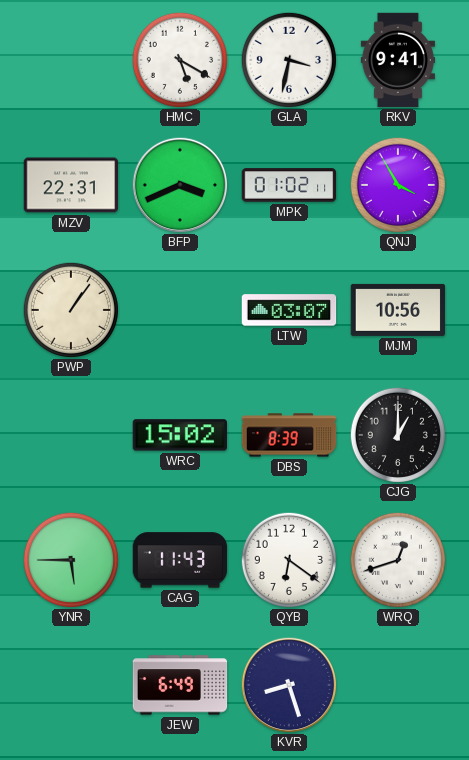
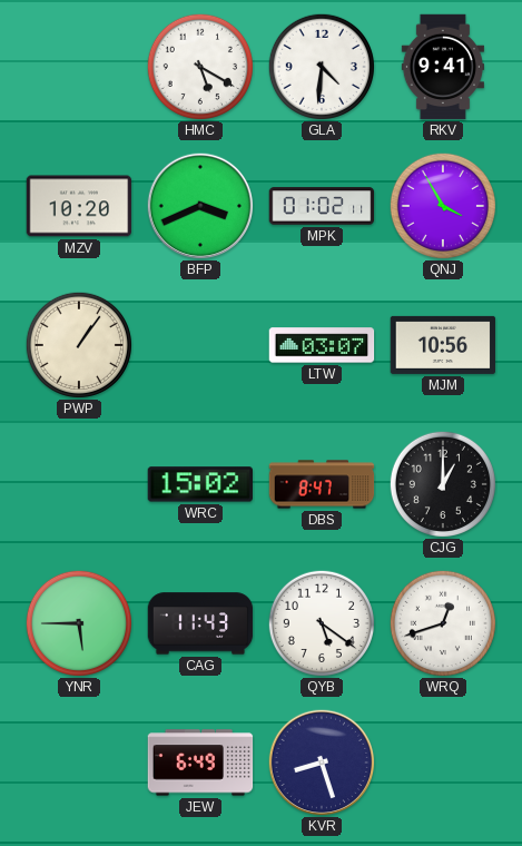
GLA: 3:32 -> 4:31 (322, 67)
MZV: 22:31 -> 10:20 (79, 206)
DBS: 8:39 -> 8:47 (322, 484)
QYB: 6:21 -> 5:21 (322, 623)
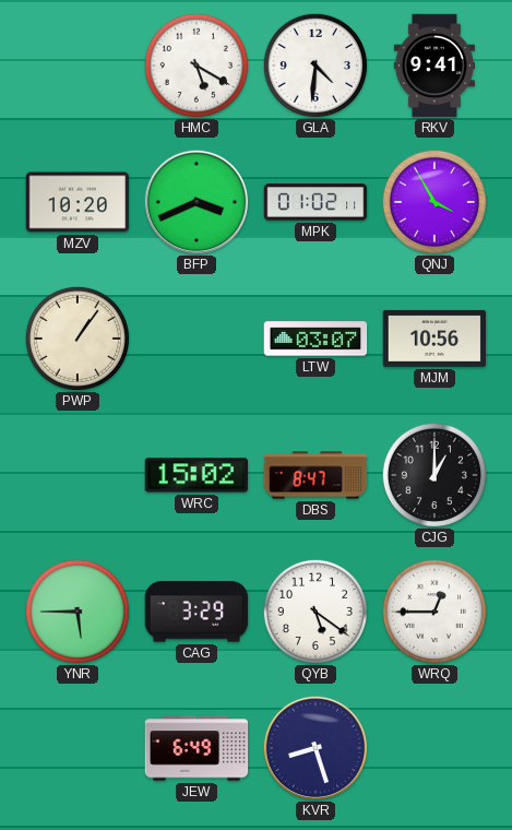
CAG: 11:43 -> 3:29 (197, 612)
WRQ: 12:42 -> 12:45 (434, 612)
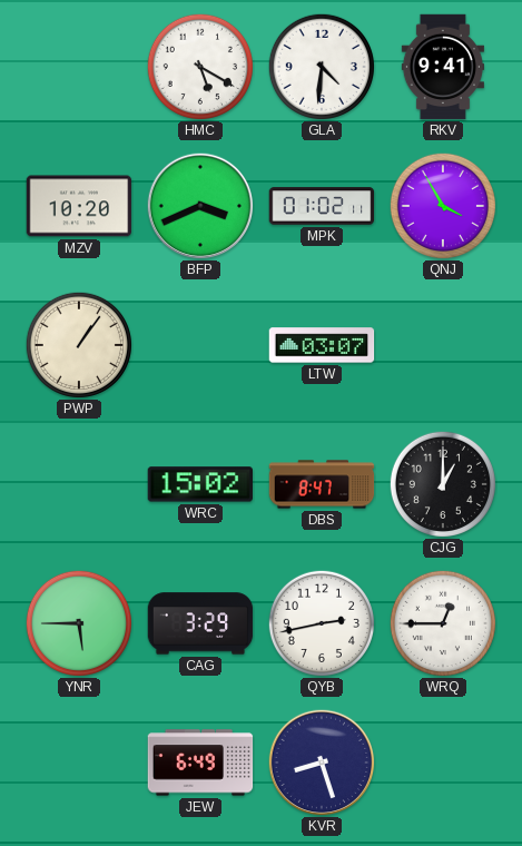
MJM: 10:56 -> none (434, 339)
QYB: 5:21 -> 2:43 (322, 623)
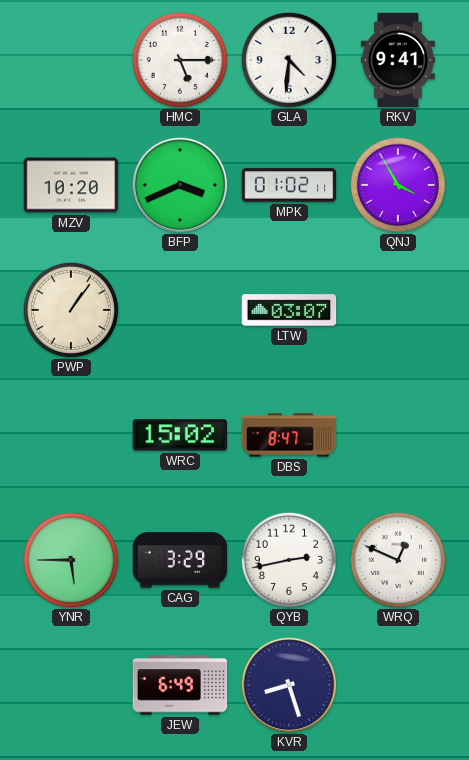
HMC: 5:20 -> 5:15 (180, 60)
CJG: 1:00 -> none (443, 484)
WRQ: 12:45 -> 12:49 (398, 560)
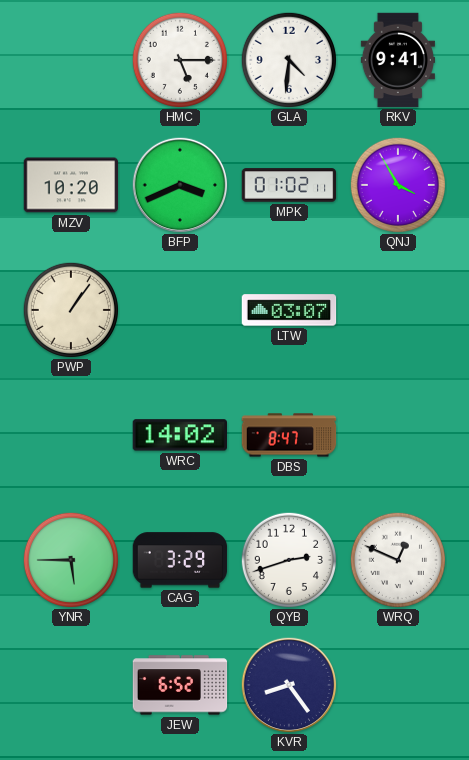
WRC: 15:02 -> 14:02 (179, 435)
QYB: 2:43 -> 2:42 (289, 560)
JEW: 6:49 -> 6:52 (180, 685)
KVR: 8:27 -> 8:24 (289, 685)
